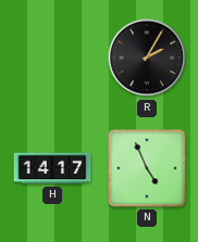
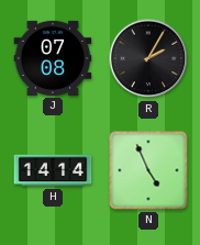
J: none -> 07:08 (53, 58)
H: 14:17 -> 14:14 (53, 170)
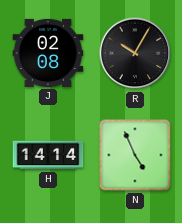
J: 07:08 -> 02:08 (48, 53)
R: 2:05 -> 10:05 (135, 53)
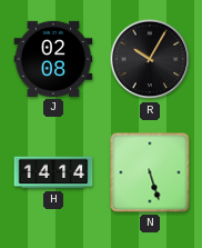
N: 4:56 -> 5:27 (150, 172)
